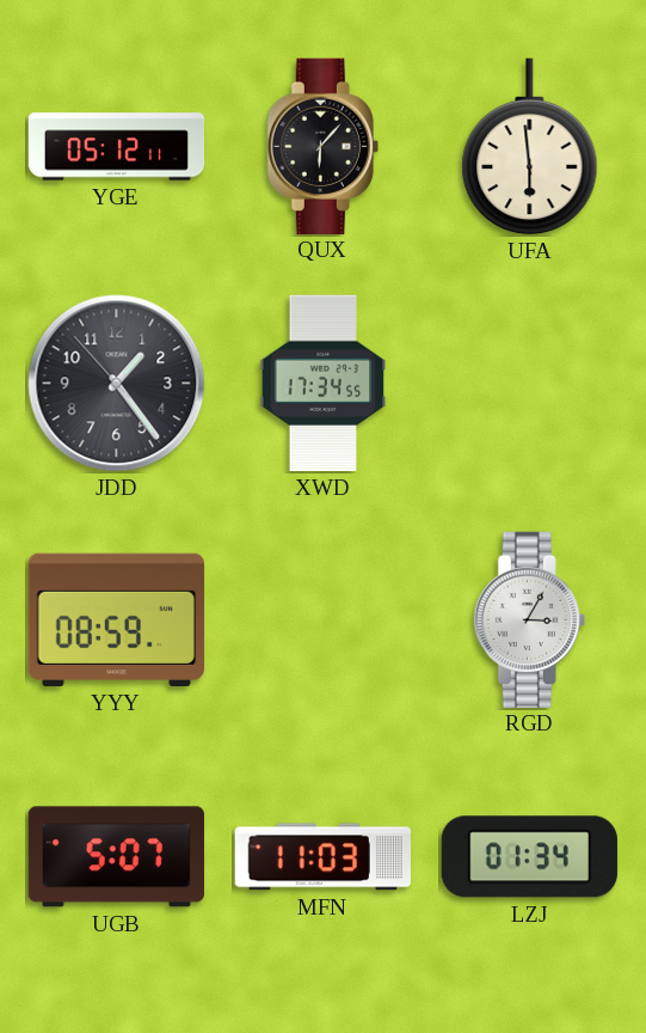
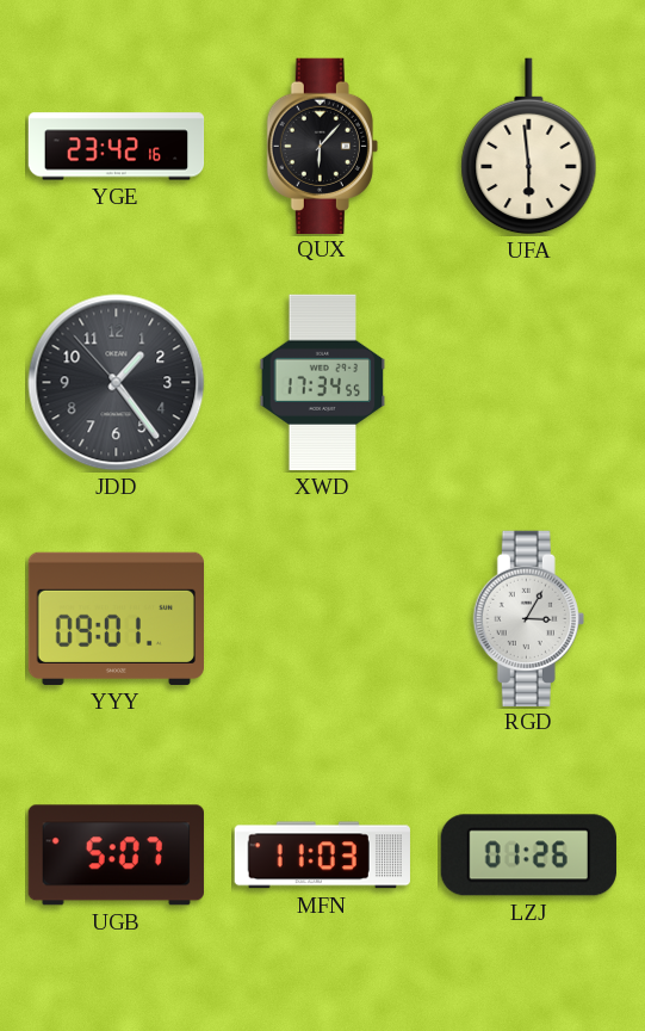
YGE: 05:12 -> 23:42 (117, 147)
YYY: 08:59 -> 09:01 (116, 618)
LZJ: 01:34 -> 01:26 (528, 856)
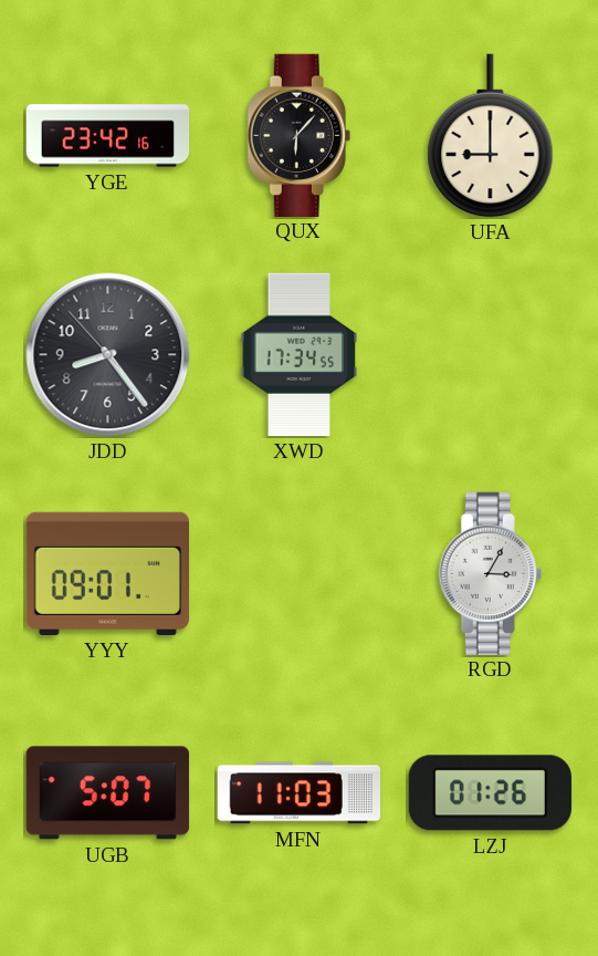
UFA: 5:59 -> 9:00 (491, 136)
JDD: 1:23 -> 8:23 (108, 355)
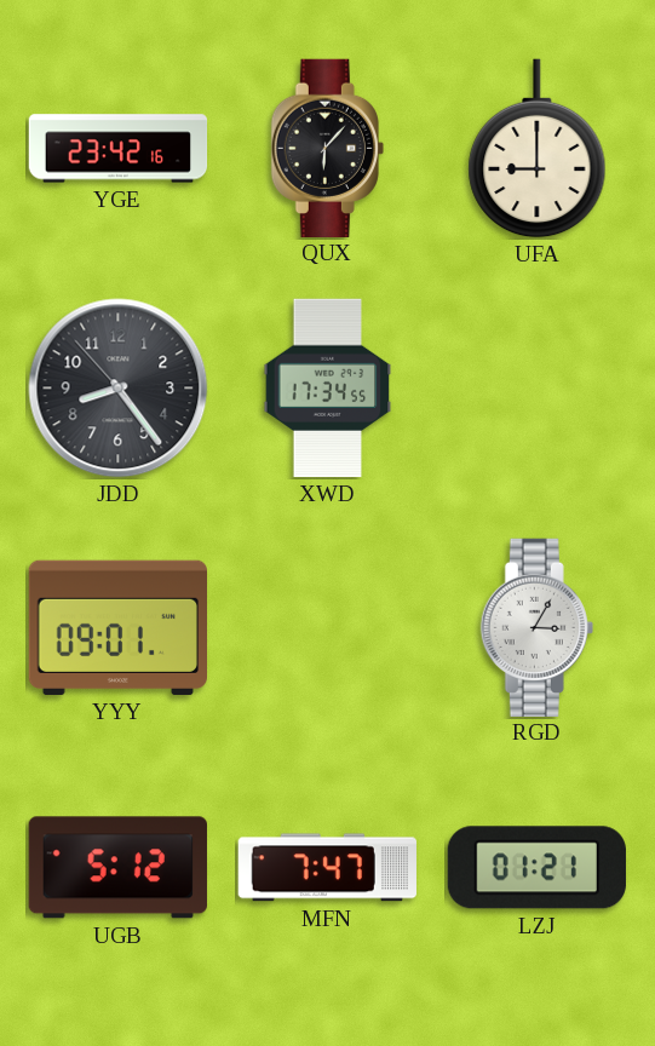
UGB: 5:07 -> 5:12 (117, 868)
MFN: 11:03 -> 7:47 (327, 868)
LZJ: 01:26 -> 01:21 (536, 868)
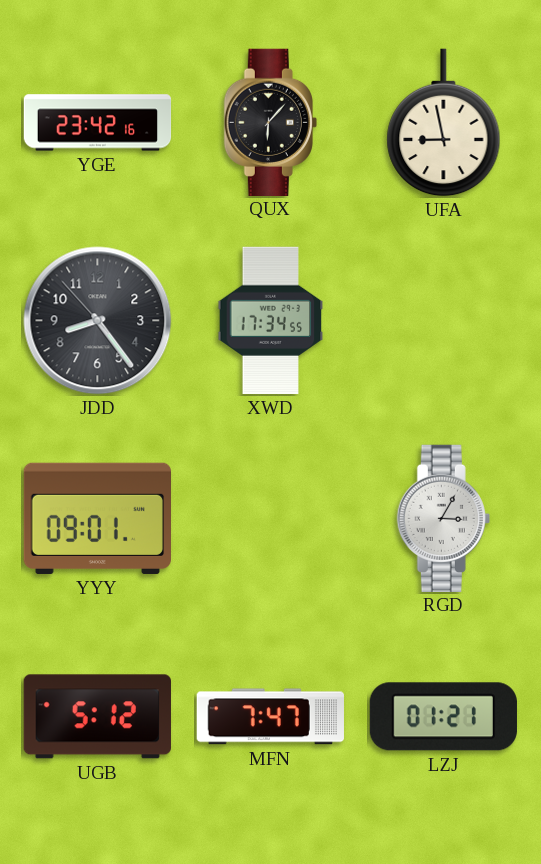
UFA: 9:00 -> 8:58 (444, 123)
